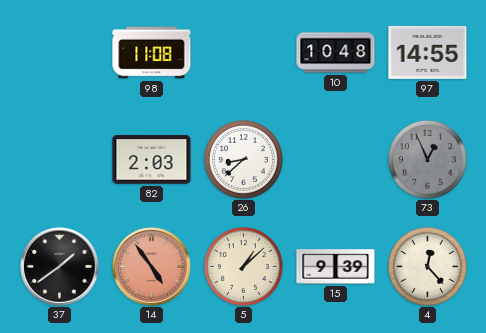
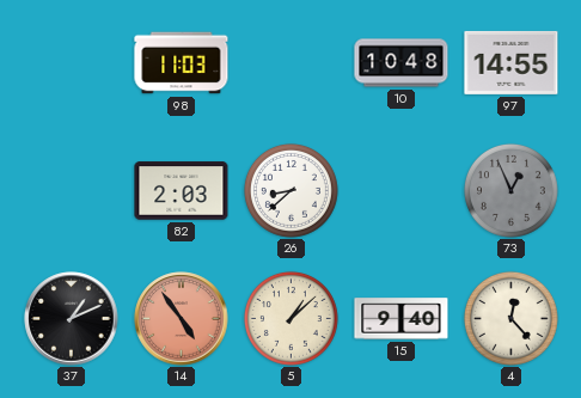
98: 11:08 -> 11:03 (182, 63)
37: 1:39 -> 1:11 (72, 319)
15: 9:39 -> 9:40 (402, 319)
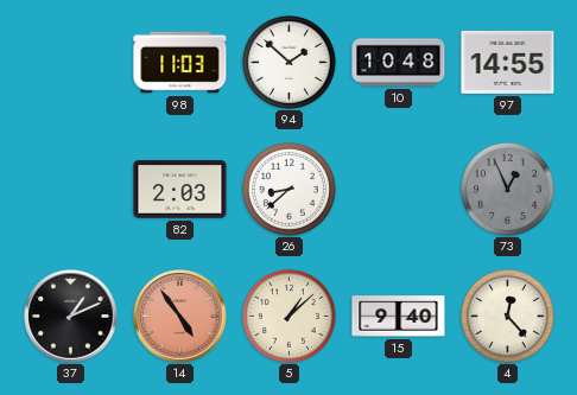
94: none -> 1:52 (288, 62)
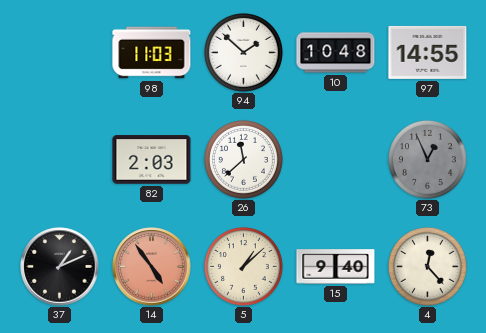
26: 8:38 -> 11:38 (243, 159)
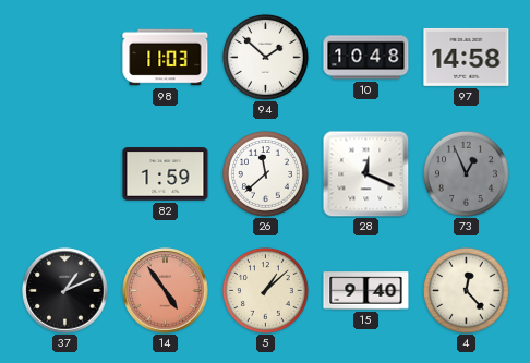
97: 14:55 -> 14:58 (467, 57)
82: 2:03 -> 1:59 (166, 174)
28: none -> 12:19 (365, 173)
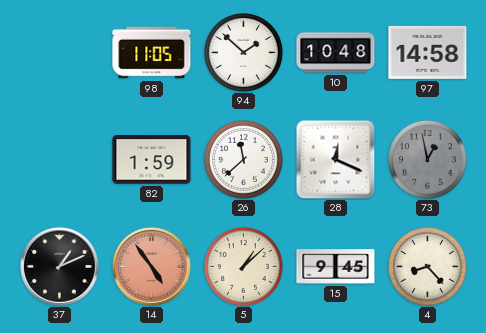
98: 11:03 -> 11:05 (152, 53)
73: 12:56 -> 12:58 (427, 159)
15: 9:40 -> 9:45 (336, 267)
4: 12:23 -> 8:23 (427, 266)
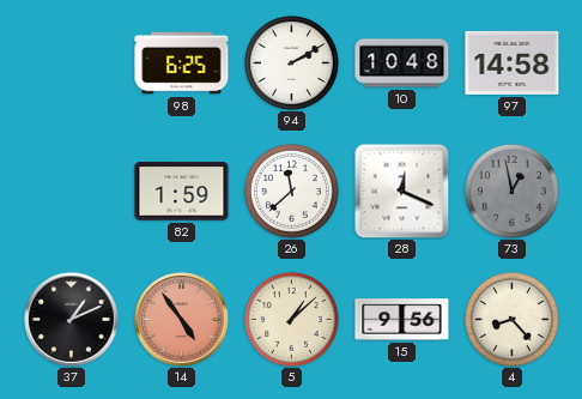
98: 11:05 -> 6:25 (182, 64)
94: 1:52 -> 2:10 (291, 62)
15: 9:45 -> 9:56 (402, 320)
